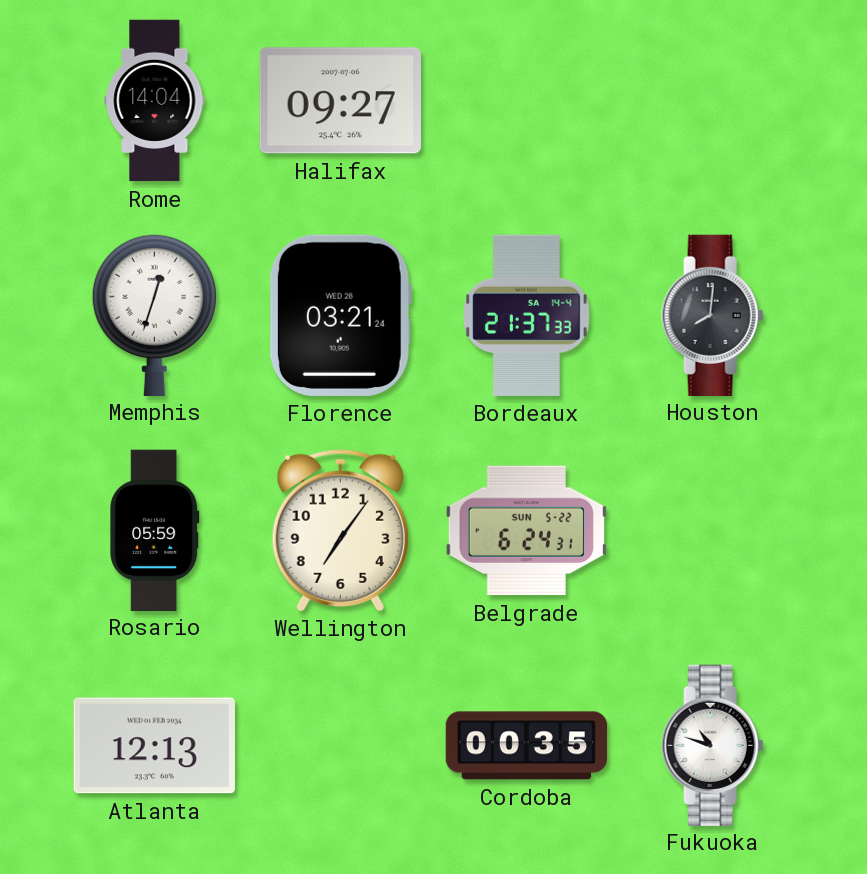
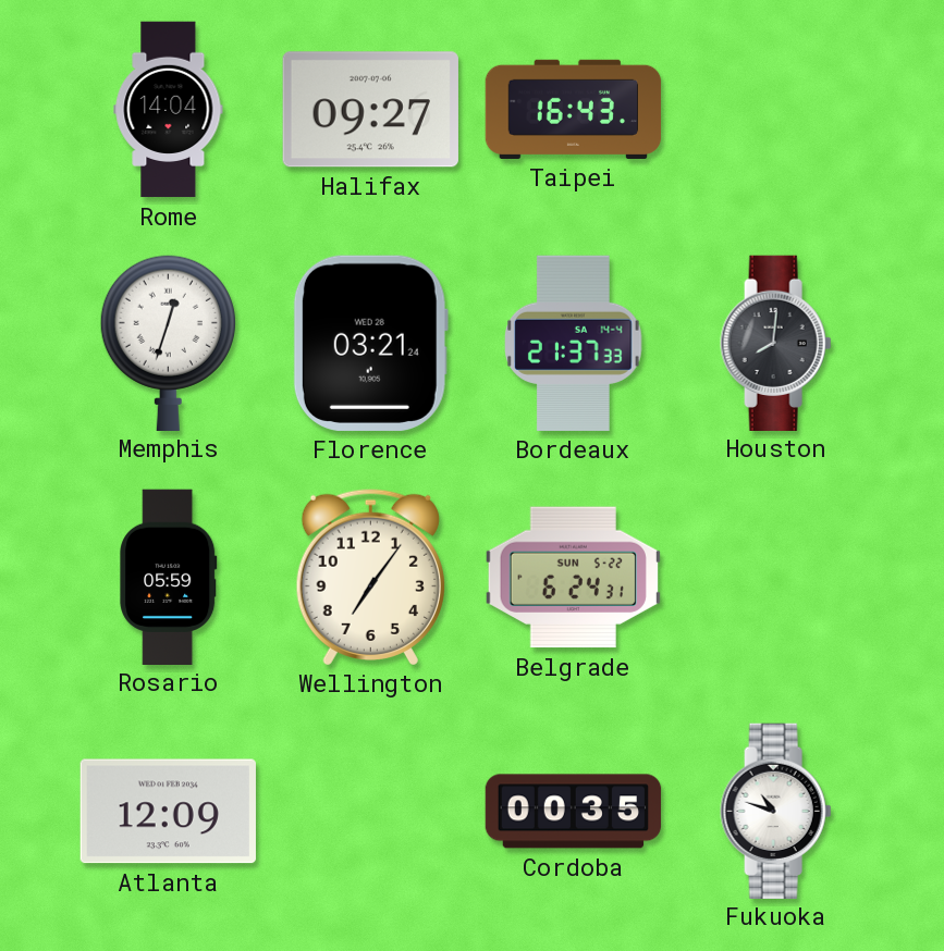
Taipei: none -> 16:43 (574, 109)
Atlanta: 12:13 -> 12:09 (168, 812)
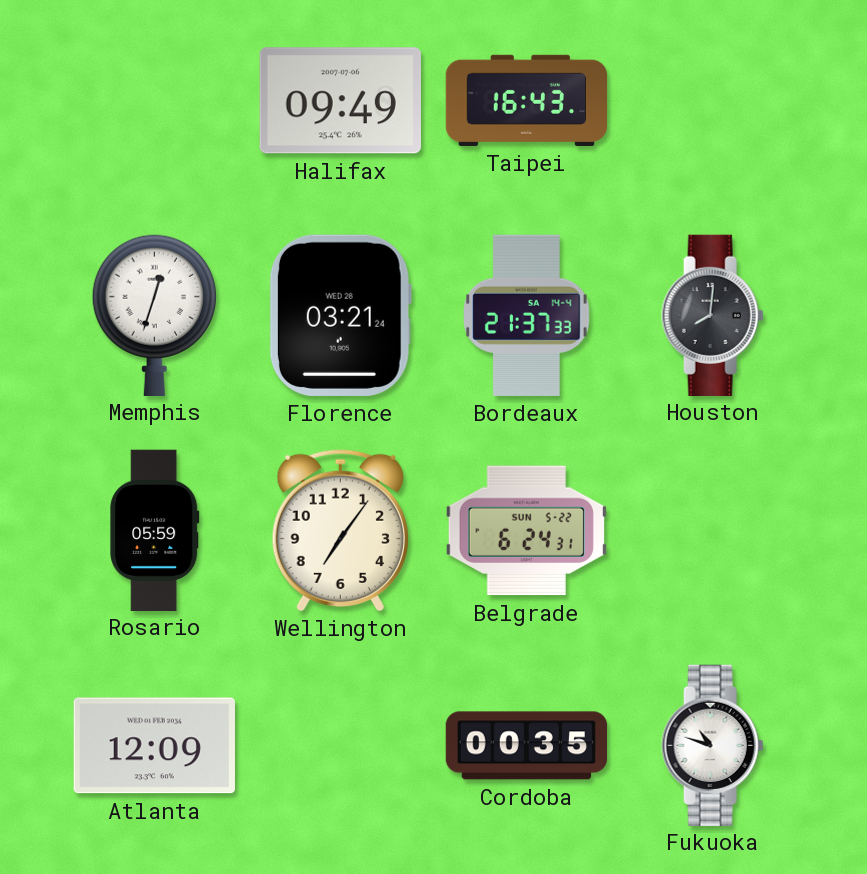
Rome: 14:04 -> none (169, 110)
Halifax: 09:27 -> 09:49 (340, 101)
